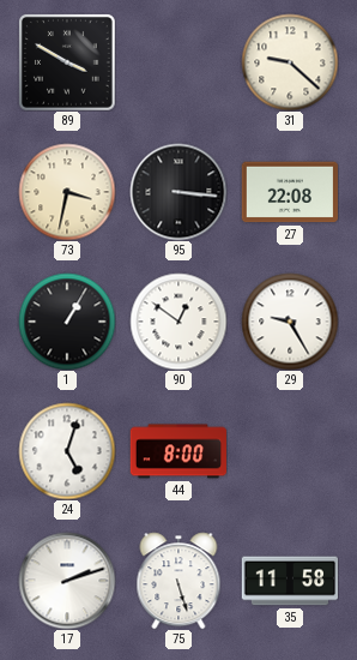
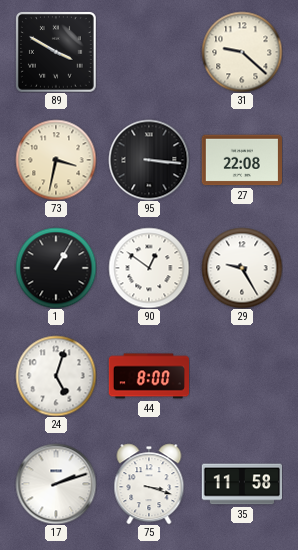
75: 5:27 -> 3:18 (149, 484)
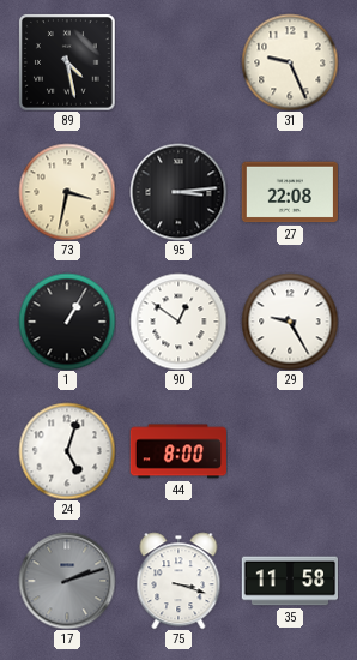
89: 3:50 -> 4:28 (67, 62)
31: 9:22 -> 9:26 (290, 62)
95: 3:16 -> 3:14 (179, 192)
17 dial: white -> grey (67, 581)
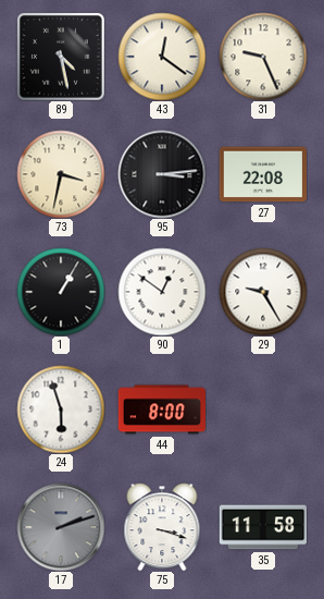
43: none -> 12:21 (162, 57)
24: 5:03 -> 5:57 (61, 409)
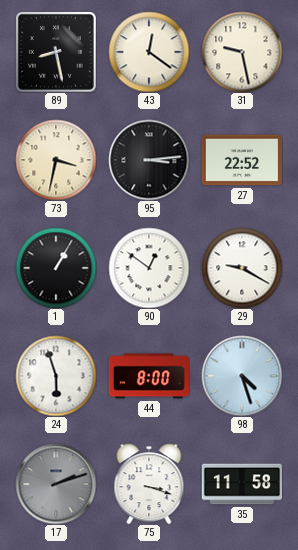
89: 4:28 -> 8:28 (56, 52)
31: 9:26 -> 9:28 (242, 52)
27: 22:08 -> 22:52 (241, 160)
29: 9:25 -> 9:20 (242, 268)
98: none -> 4:27 (242, 376)
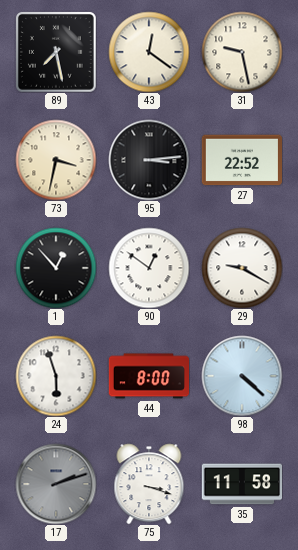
89: 8:28 -> 7:28 (56, 52)
1: 1:05 -> 12:53 (56, 268)
98: 4:27 -> 4:22 (242, 376)
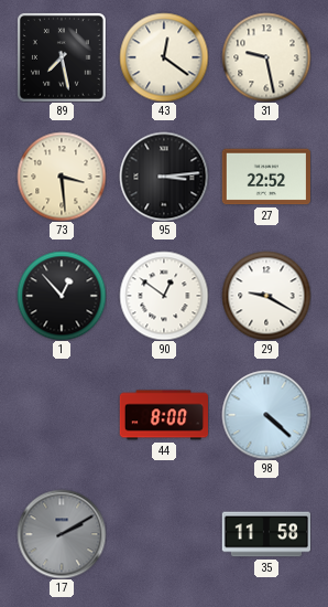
73: 3:32 -> 3:29 (62, 177)
24: 5:57 -> none (56, 376)
17: 2:12 -> 2:10 (62, 534)
75: 3:18 -> none (149, 484)
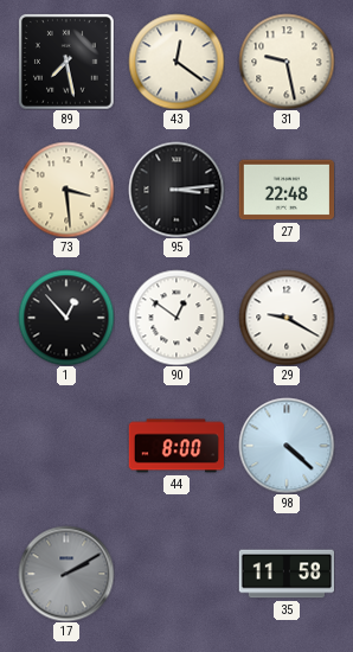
27: 22:52 -> 22:48 (285, 190)
